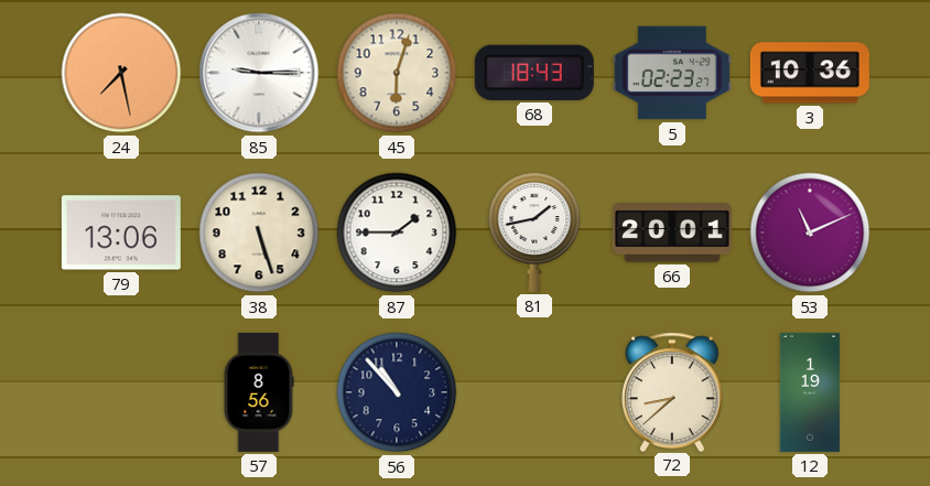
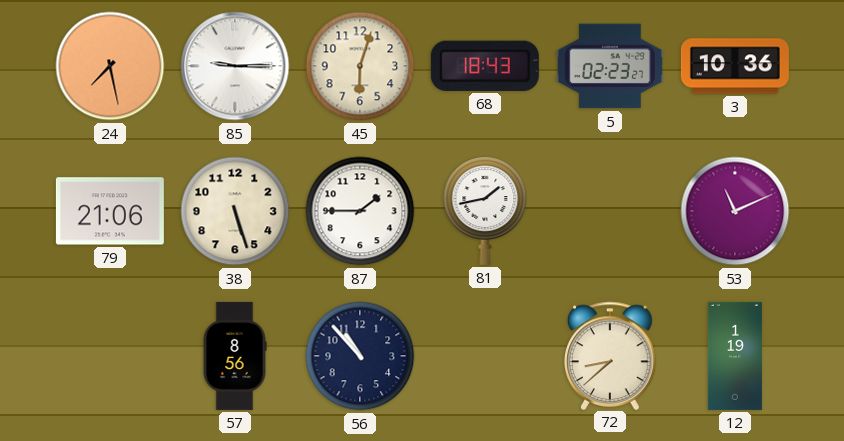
79: 13:06 -> 21:06 (110, 211)
66: 20:01 -> none (672, 233)
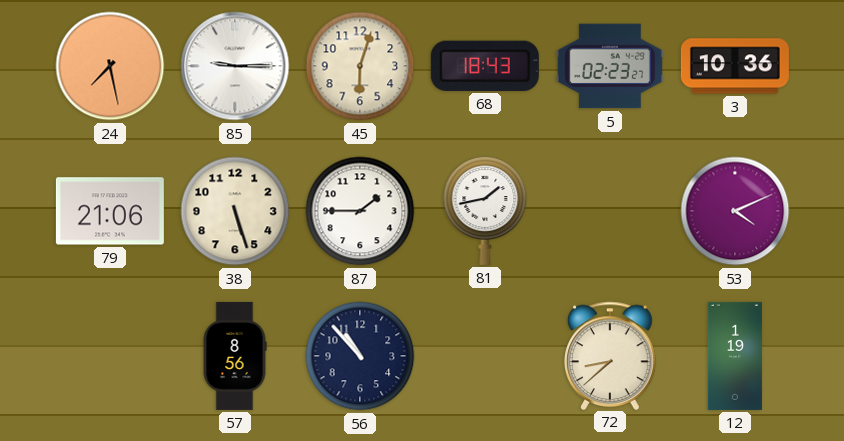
53: 11:11 -> 4:11 (735, 211)
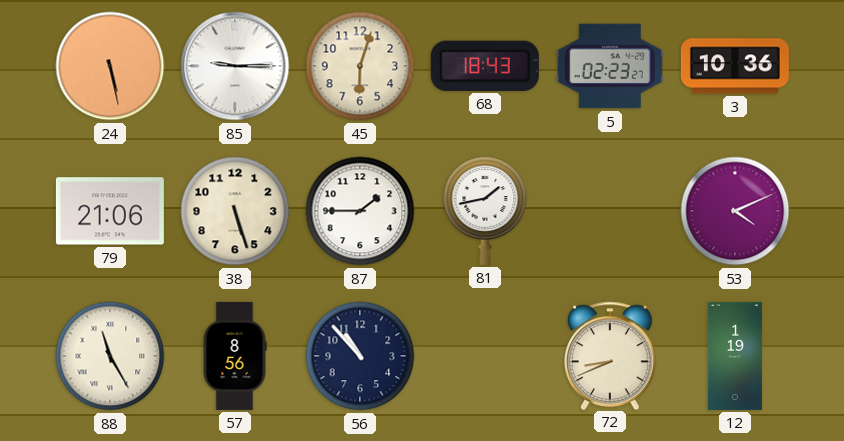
24: 7:28 -> 5:28 (110, 66)
88: none -> 11:25 (110, 356)
72: 8:38 -> 8:41 (610, 355)
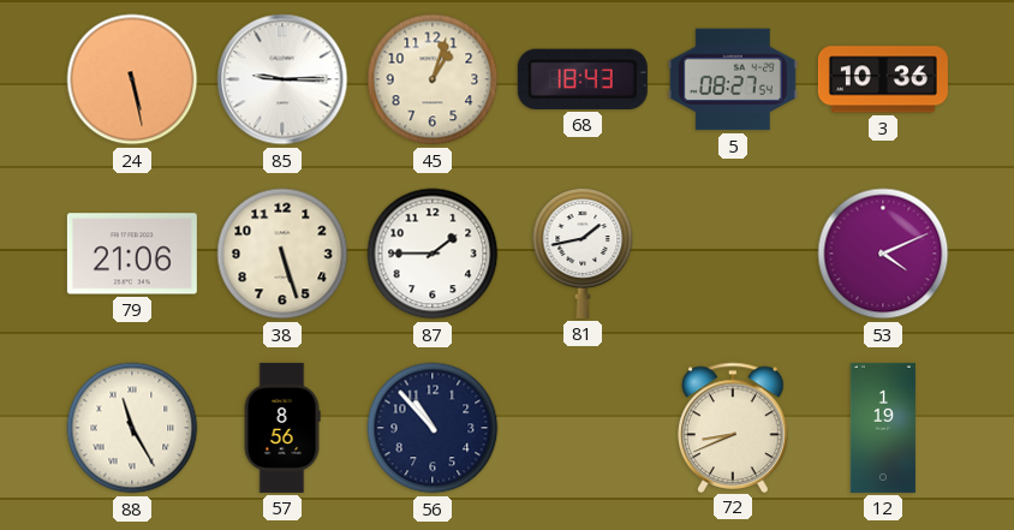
45: 6:03 -> 1:03 (433, 79)
5: 02:23 -> 08:27 (733, 79)
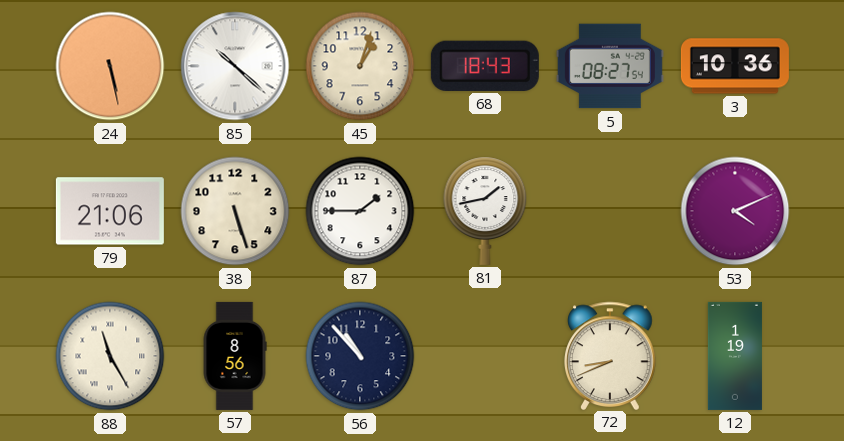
85: 9:15 -> 10:22 (235, 66)
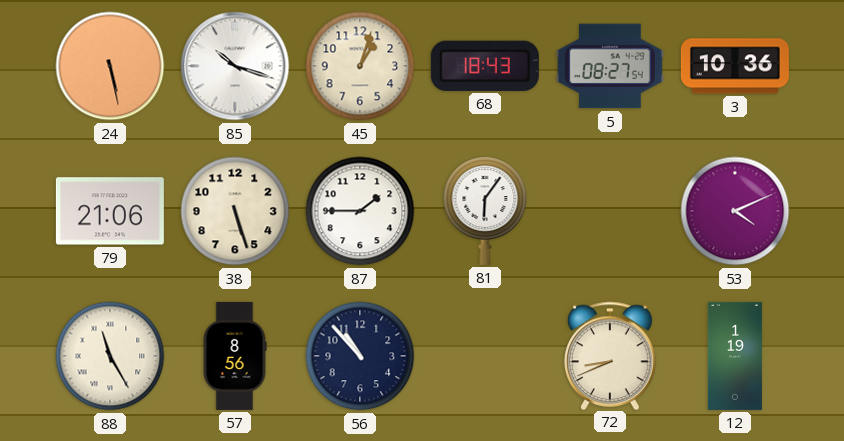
85: 10:22 -> 10:18 (235, 66)
81: 1:43 -> 6:06 (485, 211)
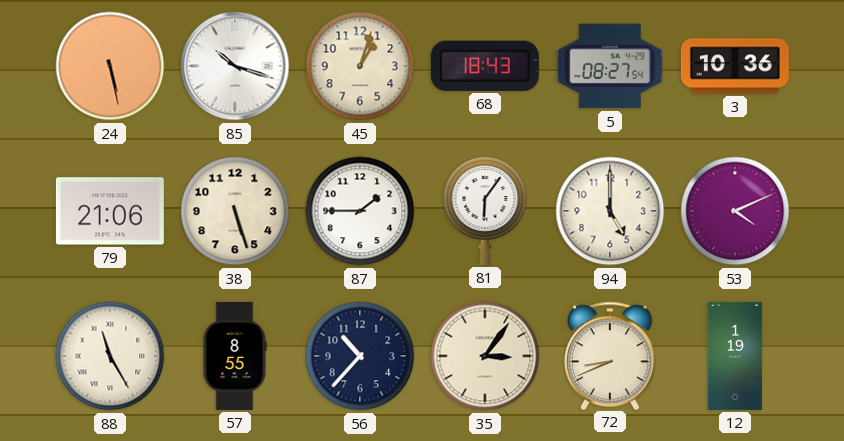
94: none -> 5:00 (610, 211)
57: 8:56 -> 8:55 (235, 356)
56: 10:53 -> 10:37 (360, 356)
35: none -> 3:06 (485, 356)
